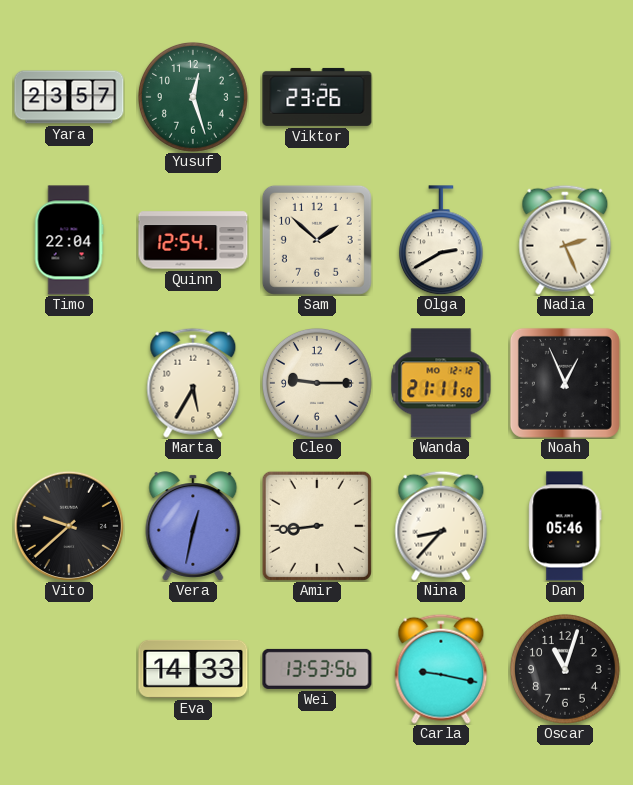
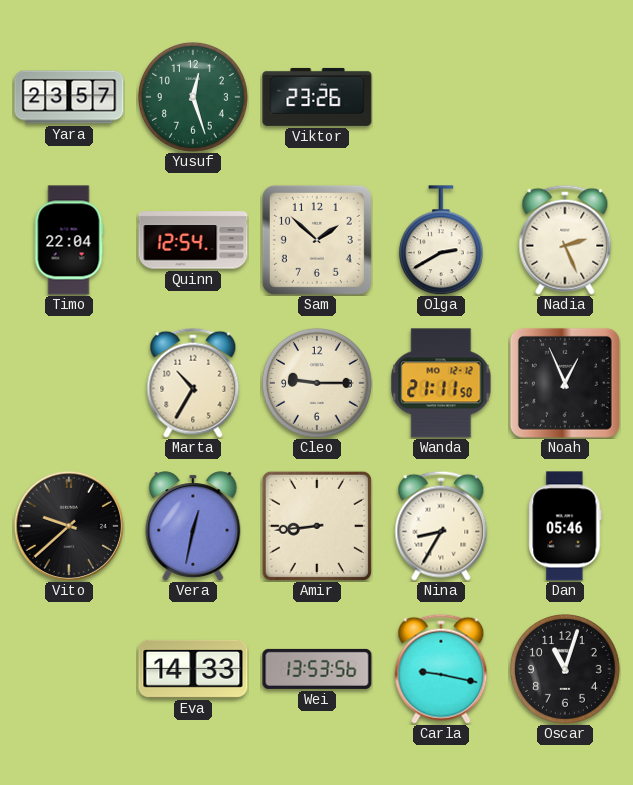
Marta: 5:35 -> 10:35 (193, 383)
Nina: 8:37 -> 8:35 (441, 526)
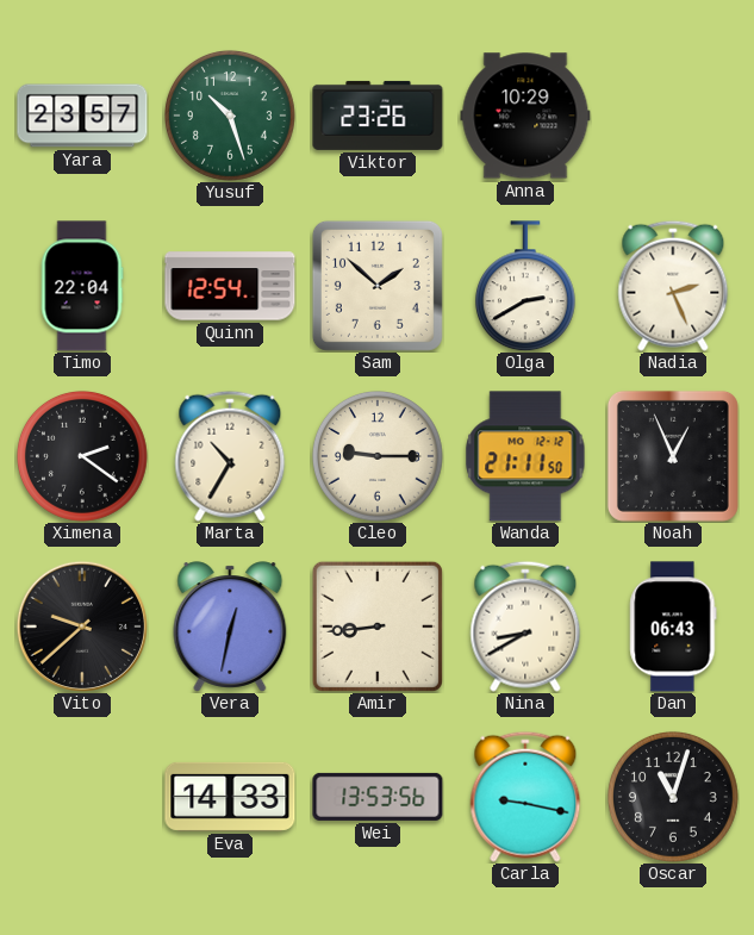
Yusuf: 12:27 -> 10:27 (230, 116)
Anna: none -> 10:29 (525, 116)
Ximena: none -> 2:21 (82, 456)
Nina: 8:35 -> 8:40 (525, 627)
Dan: 05:46 -> 06:43 (673, 627)
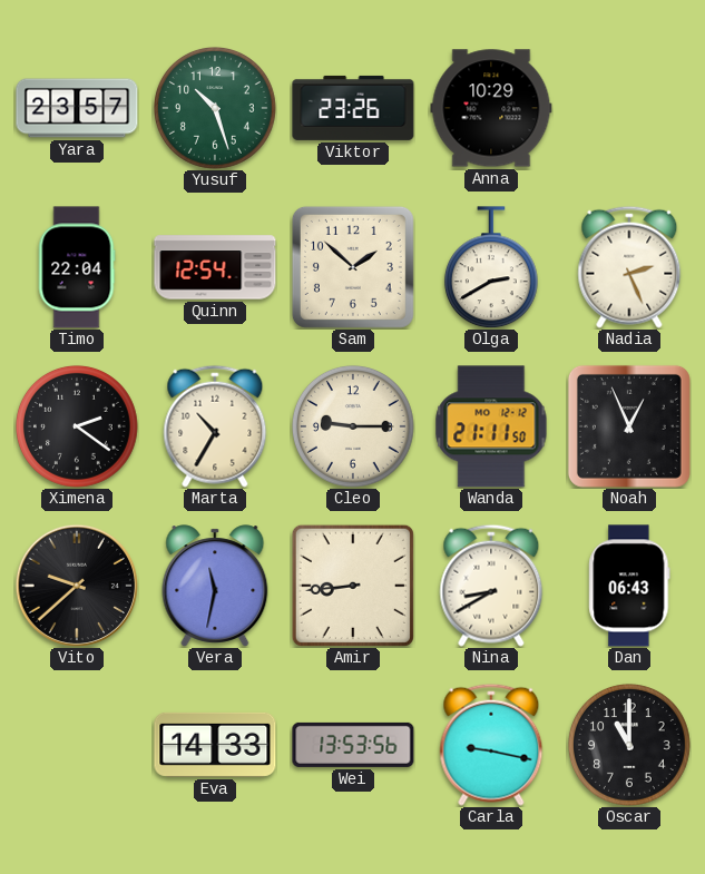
Vera: 12:32 -> 11:32 (215, 586)
Oscar: 11:03 -> 11:00 (629, 745)
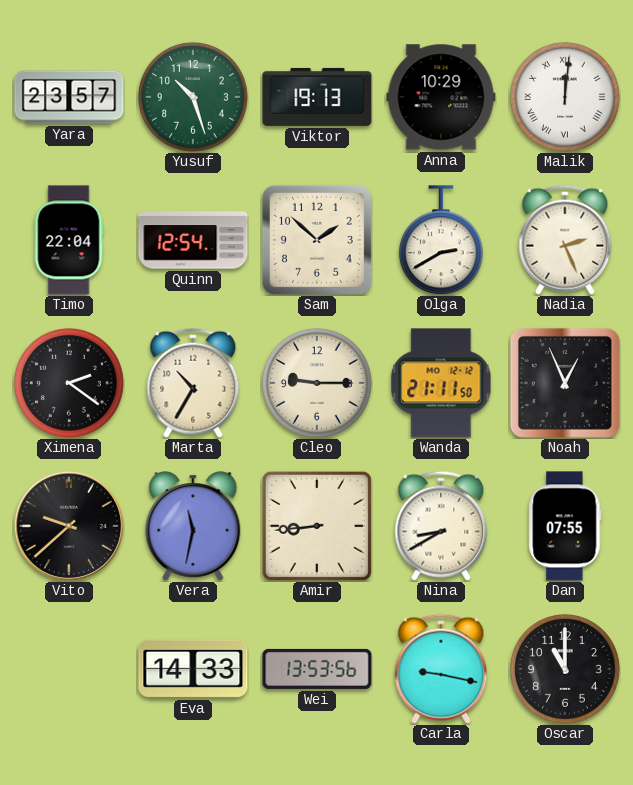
Viktor: 23:26 -> 19:13 (317, 97)
Malik: none -> 12:01 (565, 97)
Dan: 06:43 -> 07:55 (565, 526)
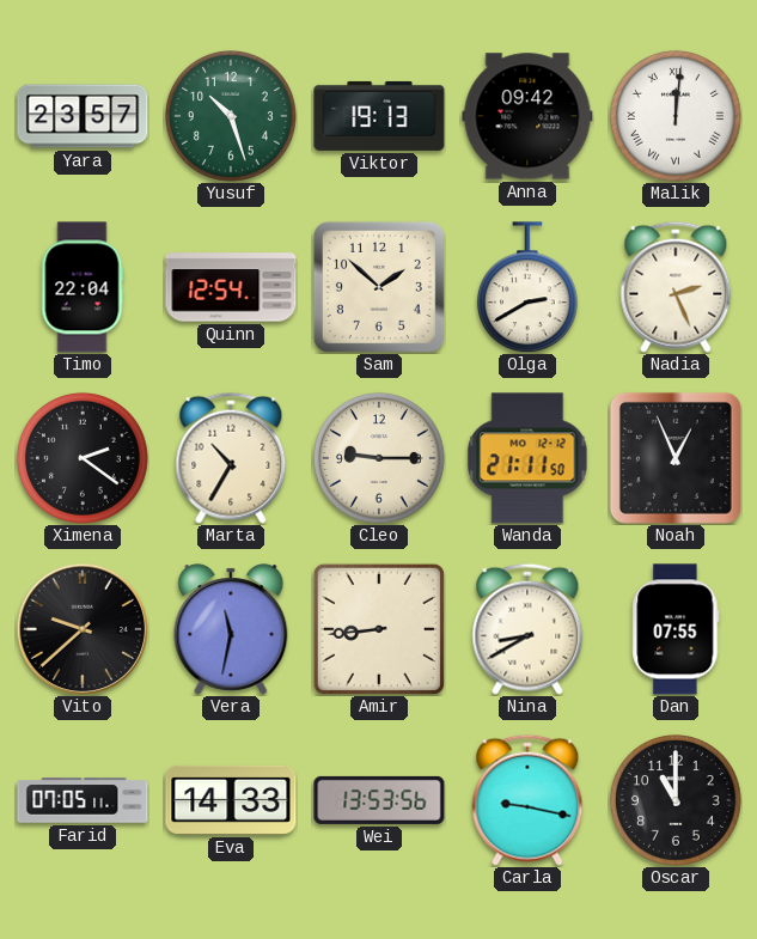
Anna: 10:29 -> 09:42 (527, 116)
Farid: none -> 07:05 (83, 800)
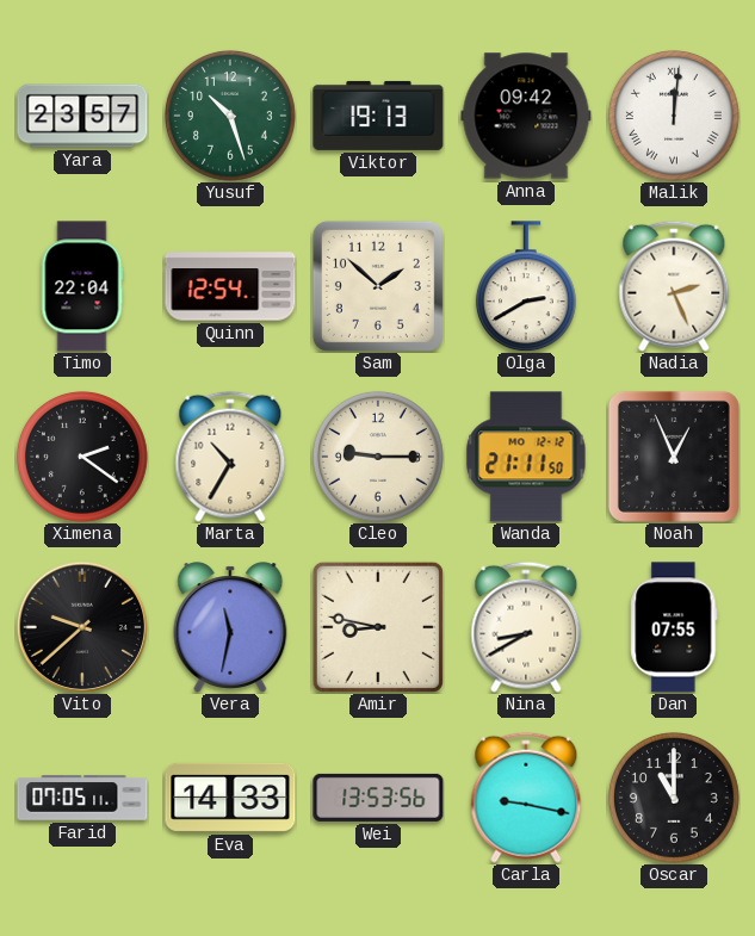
Amir: 8:44 -> 8:47 (378, 627)
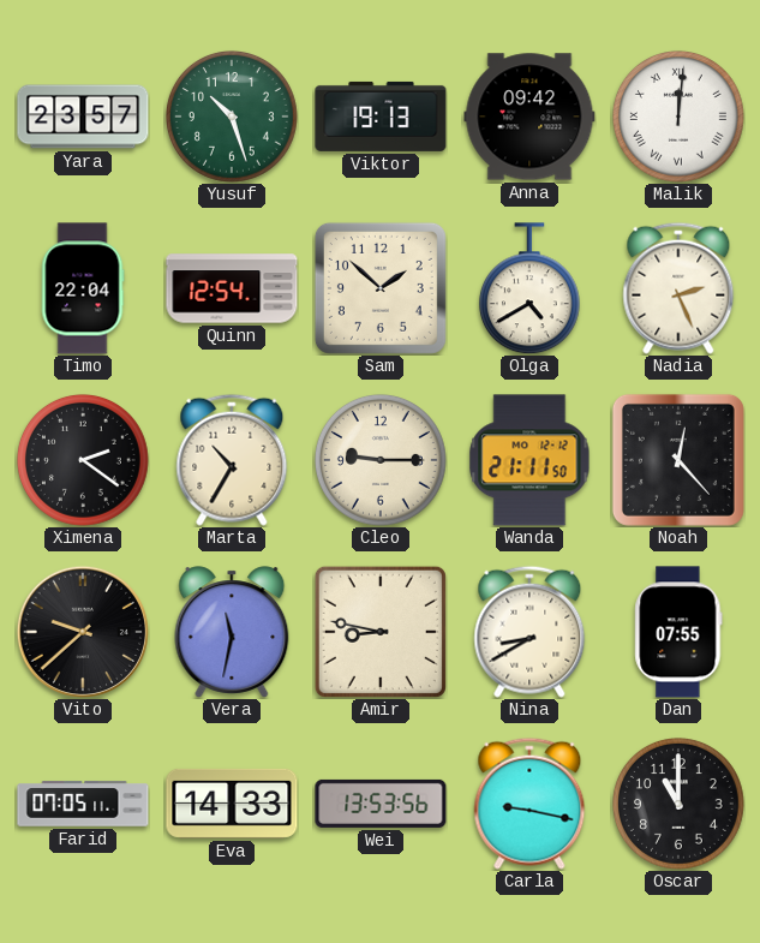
Olga: 2:40 -> 4:40 (529, 288)
Noah: 12:56 -> 12:23 (678, 460)
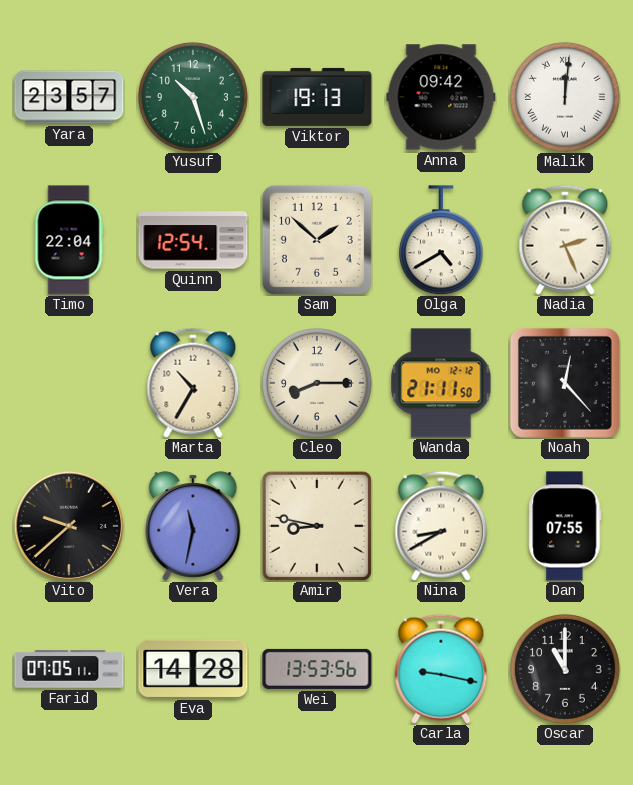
Ximena: 2:21 -> none (83, 460)
Cleo: 9:15 -> 8:15 (317, 383)
Eva: 14:33 -> 14:28 (193, 669)
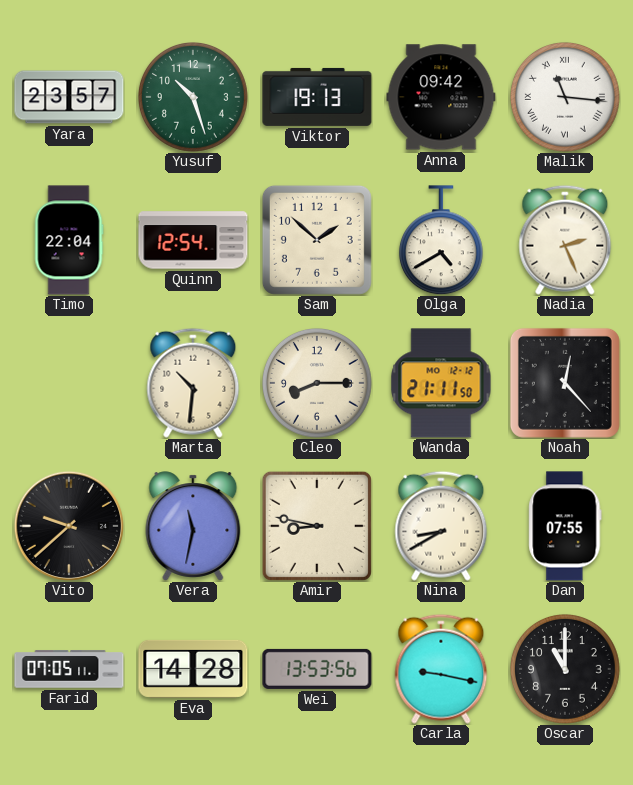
Malik: 12:01 -> 11:16 (565, 97)
Marta: 10:35 -> 10:31 (193, 383)
